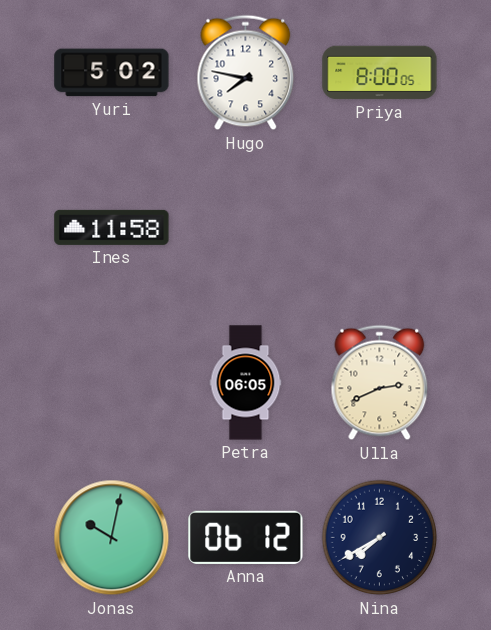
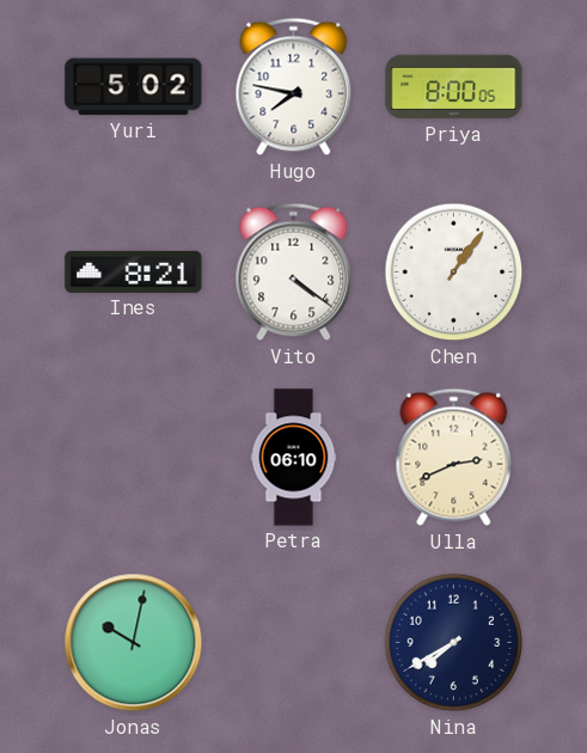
Ines: 11:58 -> 8:21 (134, 271)
Vito: none -> 4:21 (294, 273)
Chen: none -> 1:06 (454, 273)
Petra: 06:05 -> 06:10 (294, 458)
Anna: 06:12 -> none (246, 537)
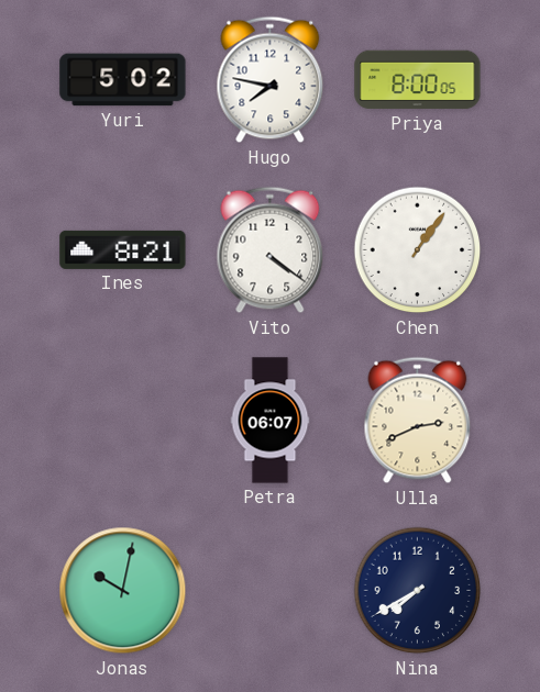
Petra: 06:10 -> 06:07 (271, 421)
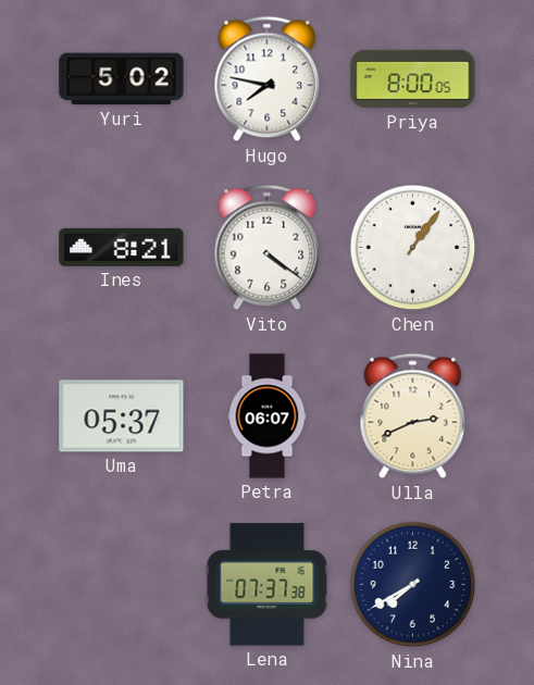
Uma: none -> 05:37 (122, 416)
Jonas: 10:02 -> none (123, 591)
Lena: none -> 07:37 (268, 585)
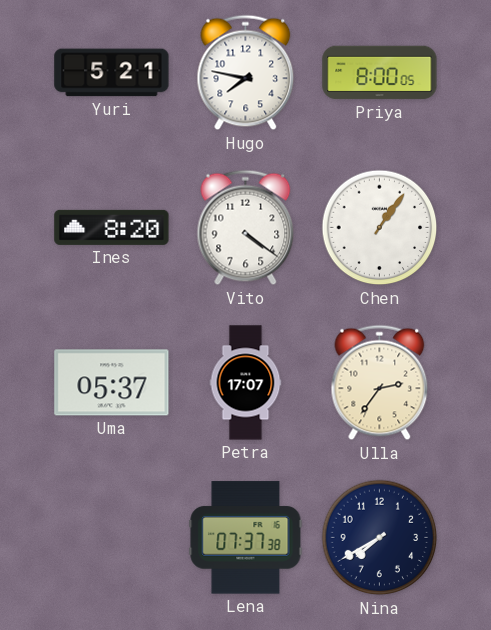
Yuri: 5:02 -> 5:21 (112, 73)
Ines: 8:21 -> 8:20 (112, 227)
Petra: 06:07 -> 17:07 (246, 383)
Ulla: 2:41 -> 2:36 (380, 383)
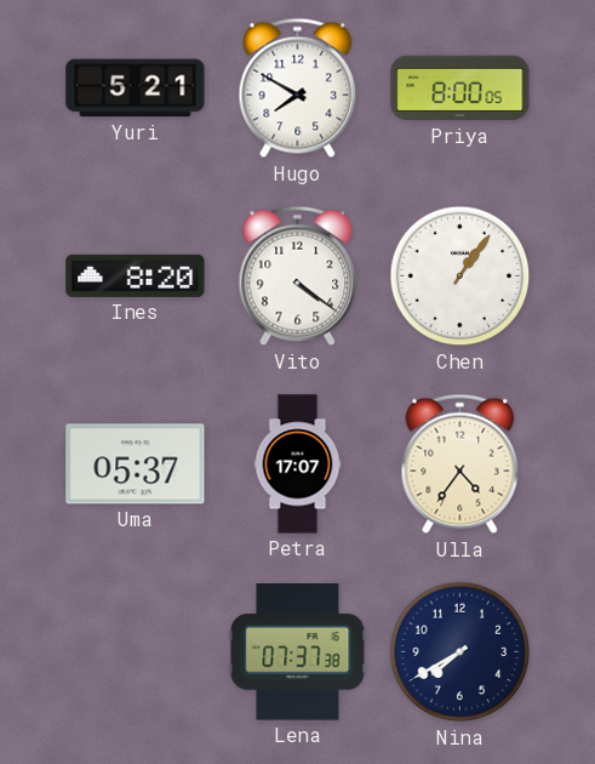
Hugo: 7:47 -> 7:50 (298, 89)
Ulla: 2:36 -> 4:36 (460, 464)
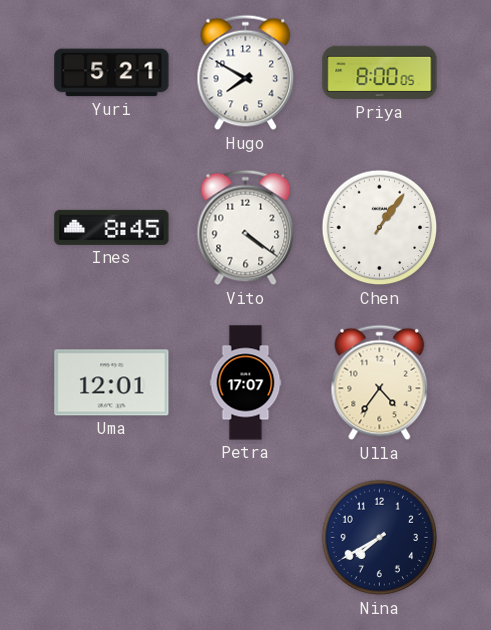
Ines: 8:20 -> 8:45 (112, 227)
Uma: 05:37 -> 12:01 (112, 383)
Lena: 07:37 -> none (298, 652)
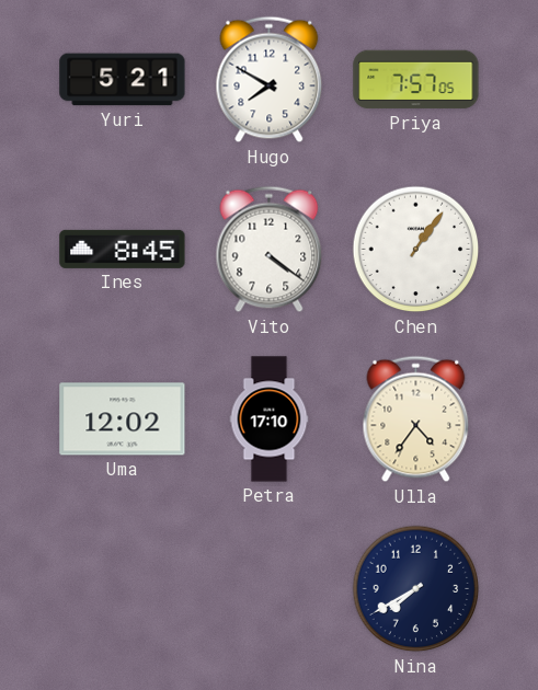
Priya: 8:00 -> 7:57 (416, 80)
Uma: 12:01 -> 12:02 (123, 419)
Petra: 17:07 -> 17:10 (270, 419)
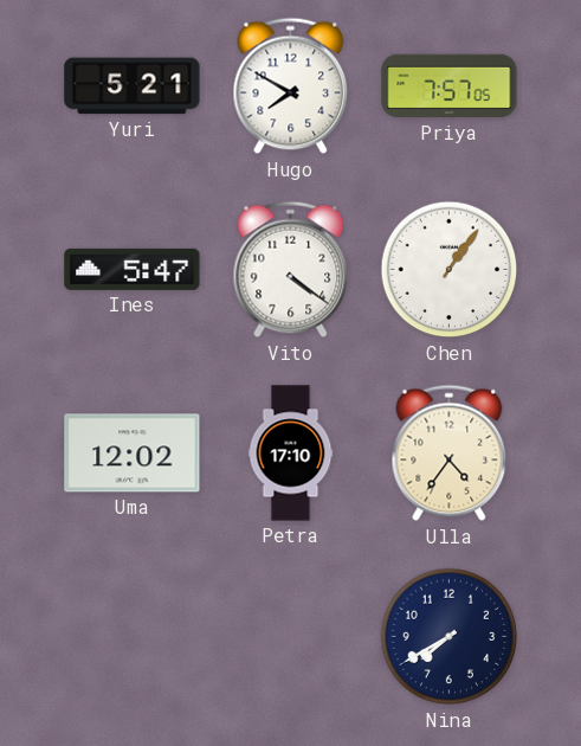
Ines: 8:45 -> 5:47 (133, 269)
